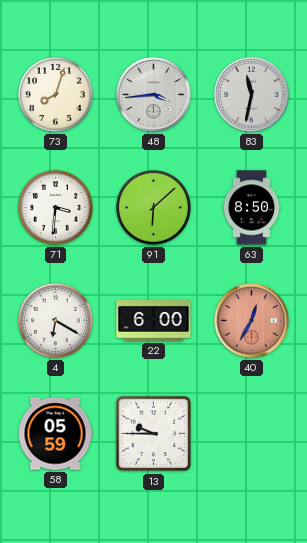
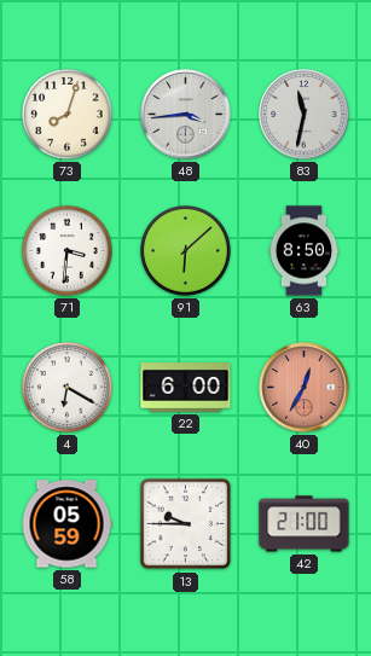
42: none -> 21:00 (305, 524)
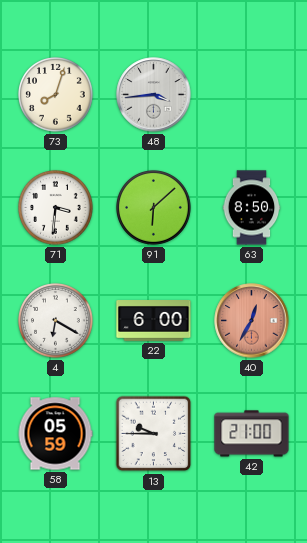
83: 11:32 -> none (305, 115)
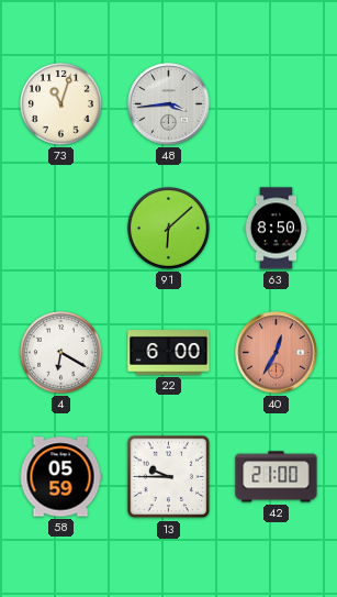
73: 8:03 -> 11:03 (61, 104)
71: 3:31 -> none (56, 208)
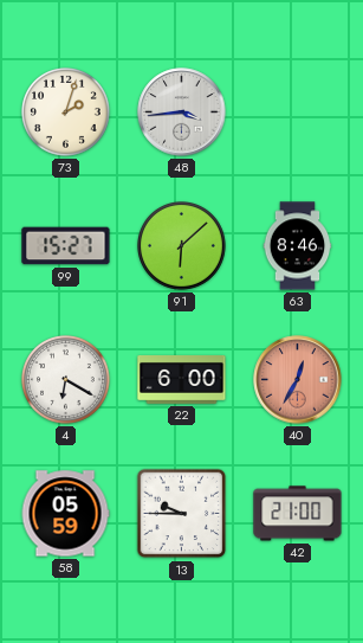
73: 11:03 -> 2:03 (66, 112)
99: none -> 15:27 (66, 246)
63: 8:50 -> 8:46 (298, 246)
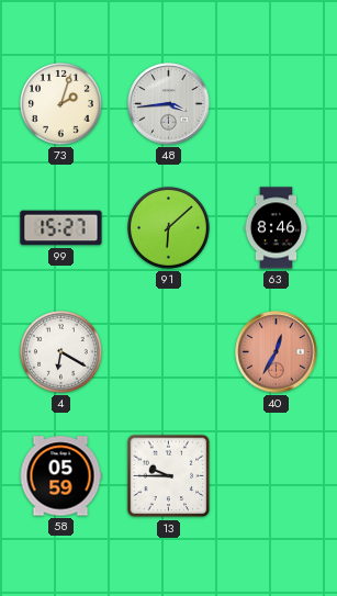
22: 6:00 -> none (182, 380)
42: 21:00 -> none (298, 514)
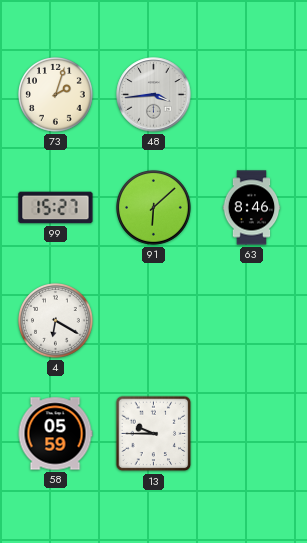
40: 12:35 -> none (277, 352)
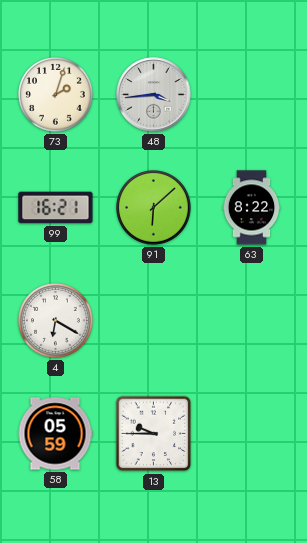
99: 15:27 -> 16:21 (56, 208)
63: 8:46 -> 8:22 (252, 208)
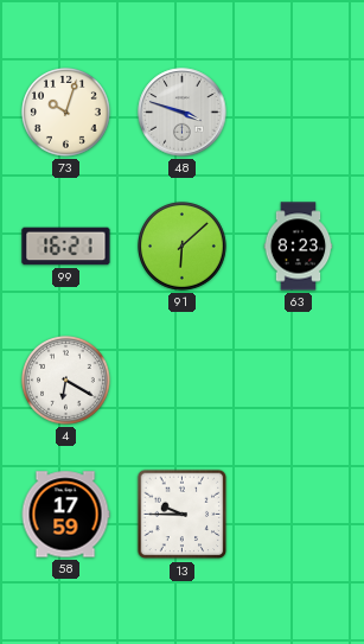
73: 2:03 -> 10:03 (66, 113)
48: 3:44 -> 3:48 (183, 113)
63: 8:22 -> 8:23 (299, 247)
58: 05:59 -> 17:59 (65, 515)
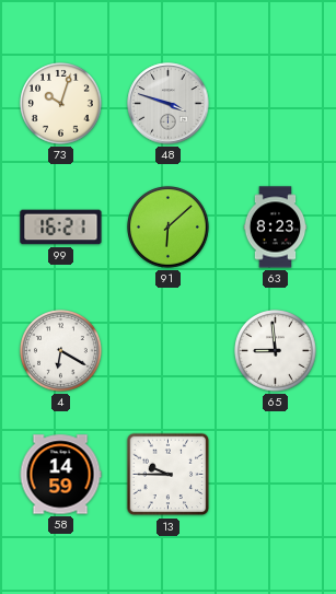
65: none -> 8:59 (276, 351)
58: 17:59 -> 14:59 (60, 475)
